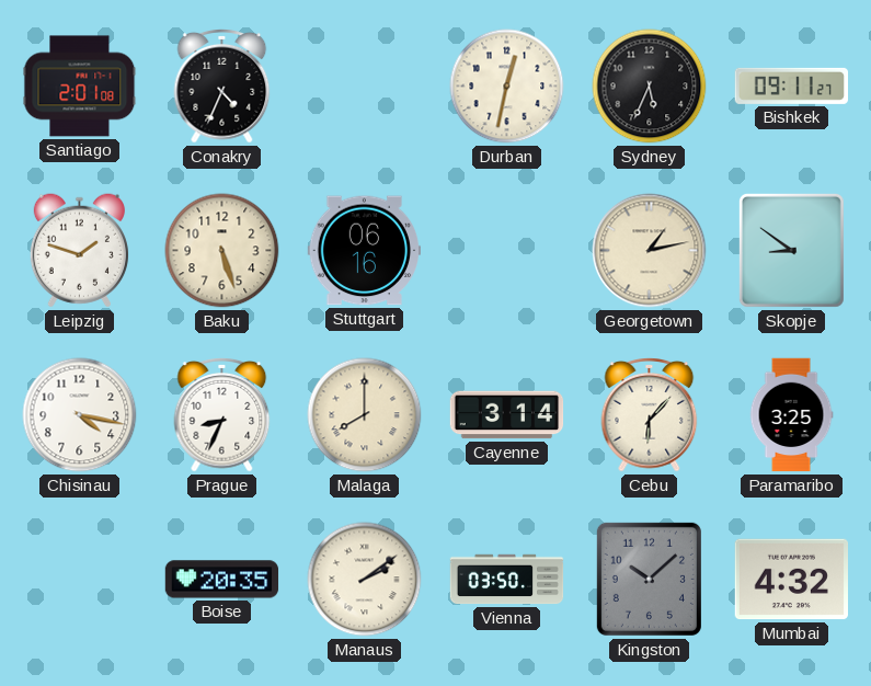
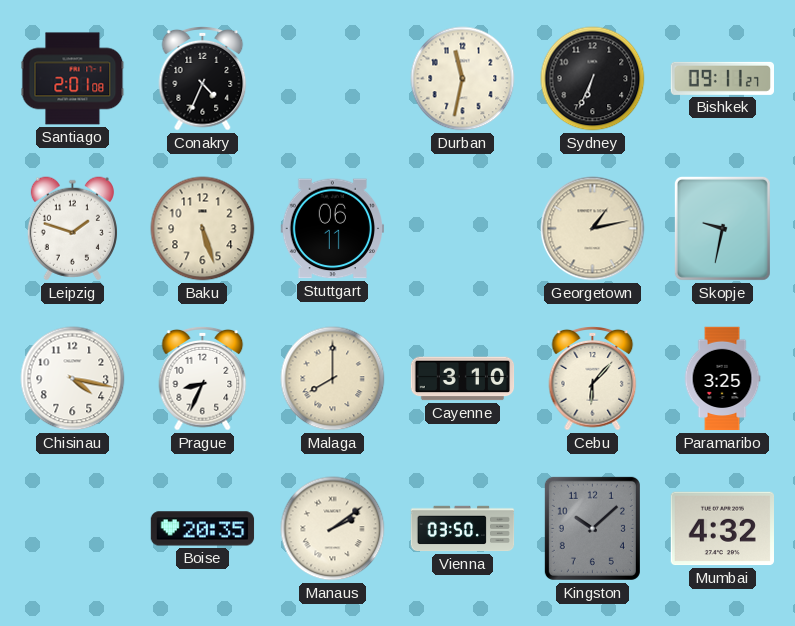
Durban: 12:32 -> 11:32 (463, 79)
Sydney: 5:34 -> 6:34 (593, 79)
Stuttgart: 06:16 -> 06:11 (332, 229)
Skopje: 8:51 -> 9:32 (722, 228)
Cayenne: 3:14 -> 3:10 (463, 379)
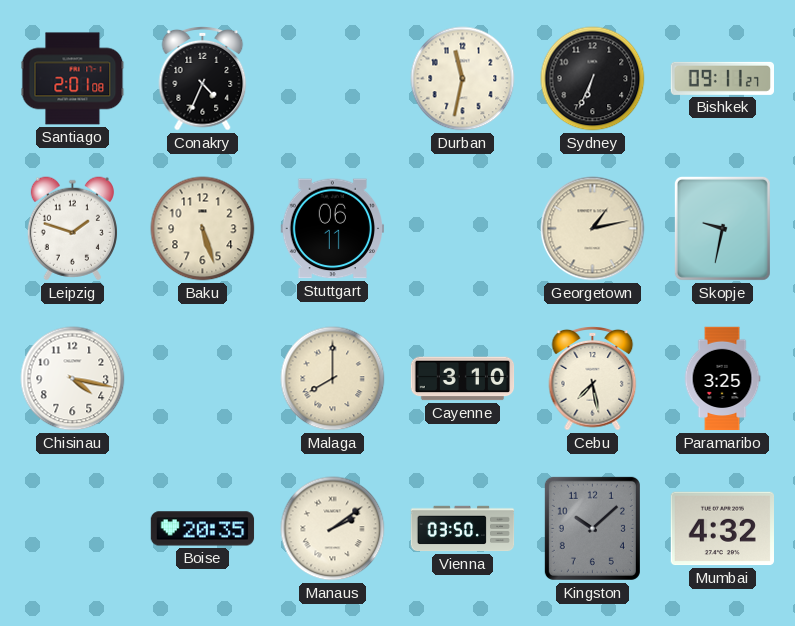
Prague: 8:34 -> none (203, 379)
Cebu: 6:07 -> 7:28 (593, 379)
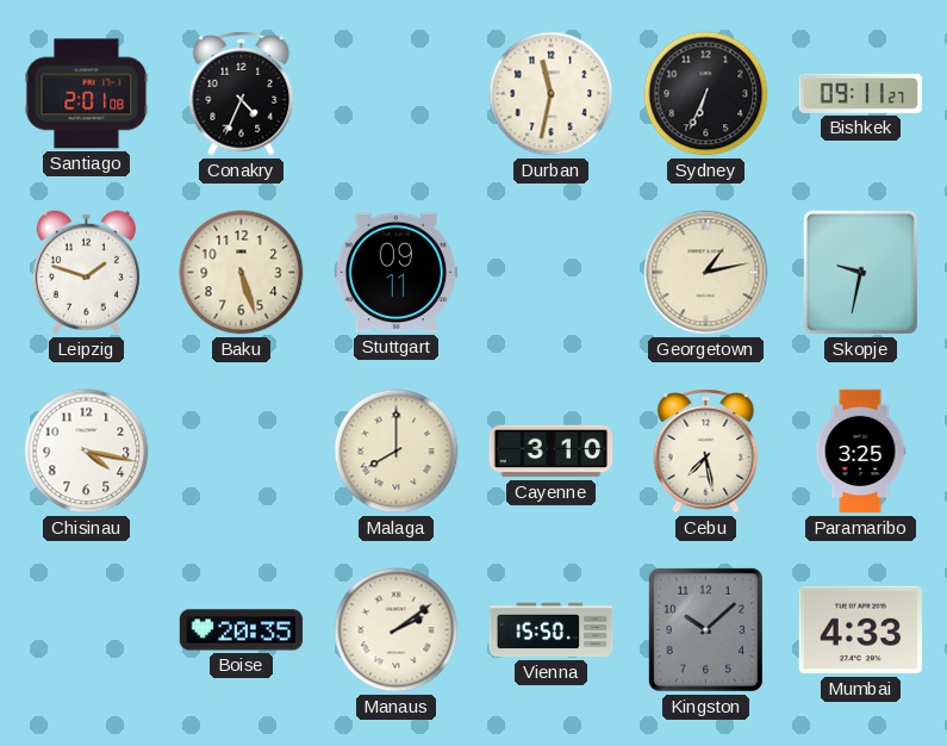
Stuttgart: 06:11 -> 09:11 (395, 273)
Vienna: 03:50 -> 15:50 (552, 630)
Mumbai: 4:32 -> 4:33 (860, 630)
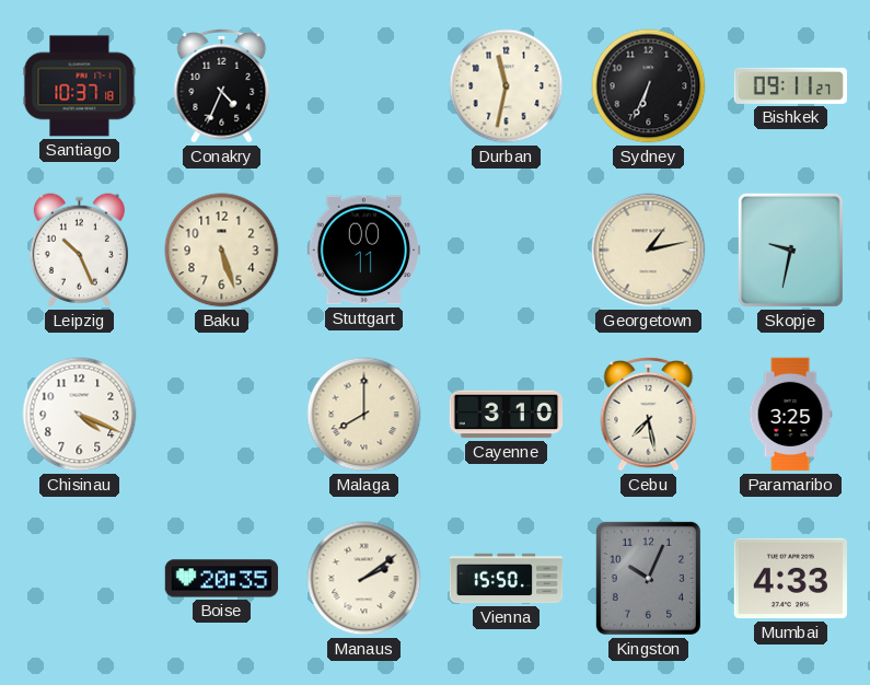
Santiago: 2:01 -> 10:37 (80, 86)
Leipzig: 1:48 -> 10:26 (79, 251)
Stuttgart: 09:11 -> 00:11 (363, 251)
Chisinau: 4:17 -> 4:19 (80, 415)
Kingston: 10:08 -> 10:04 (648, 578)
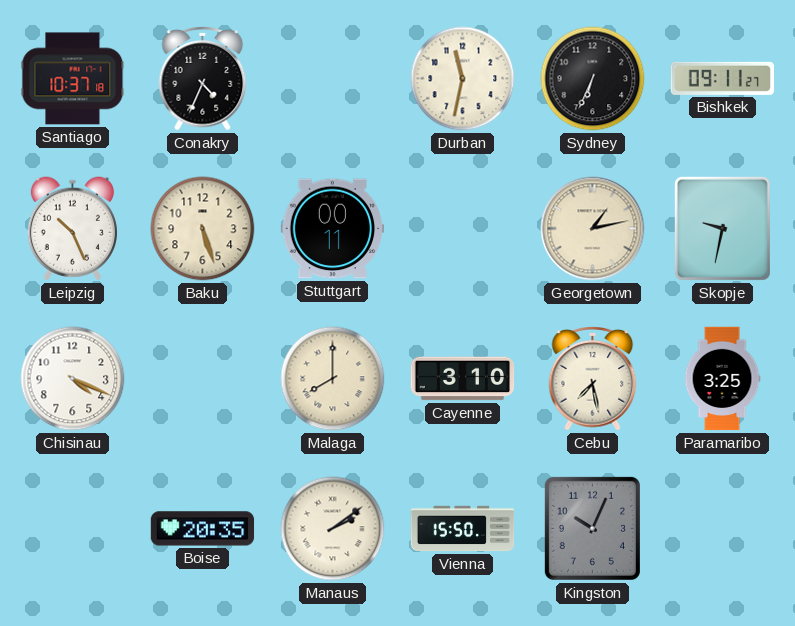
Mumbai: 4:33 -> none (790, 579)
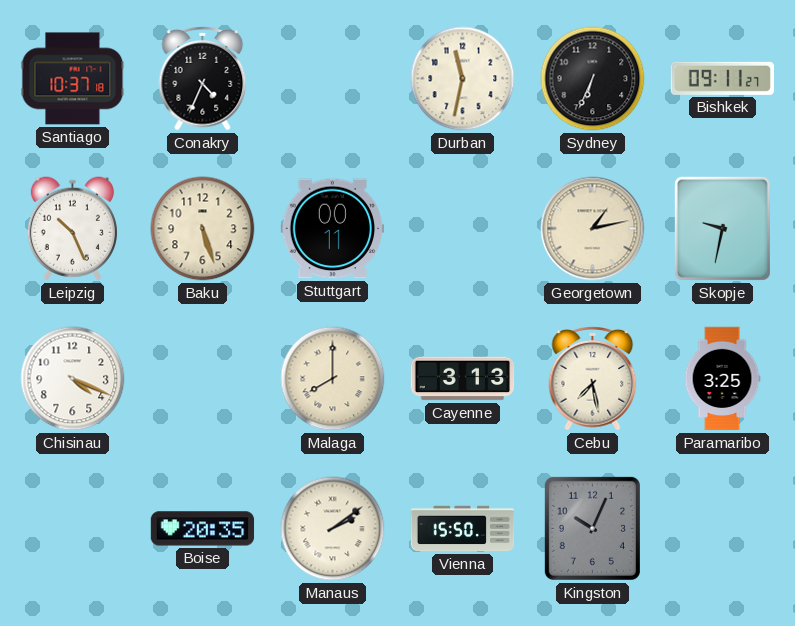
Cayenne: 3:10 -> 3:13 (463, 379)
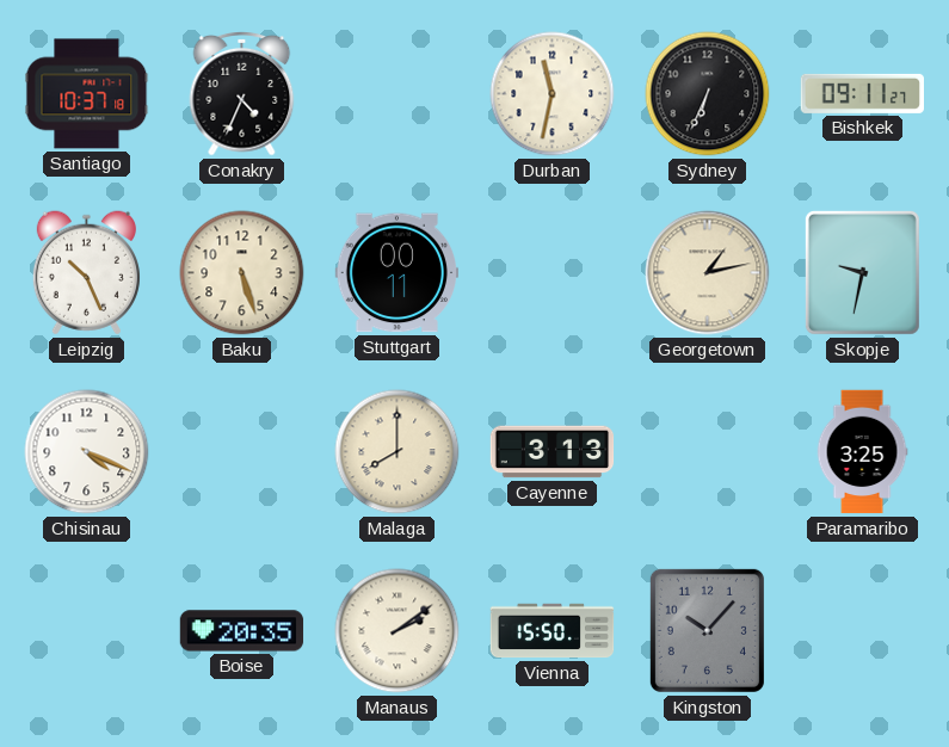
Cebu: 7:28 -> none (593, 379)
Kingston: 10:04 -> 10:07 (707, 630)
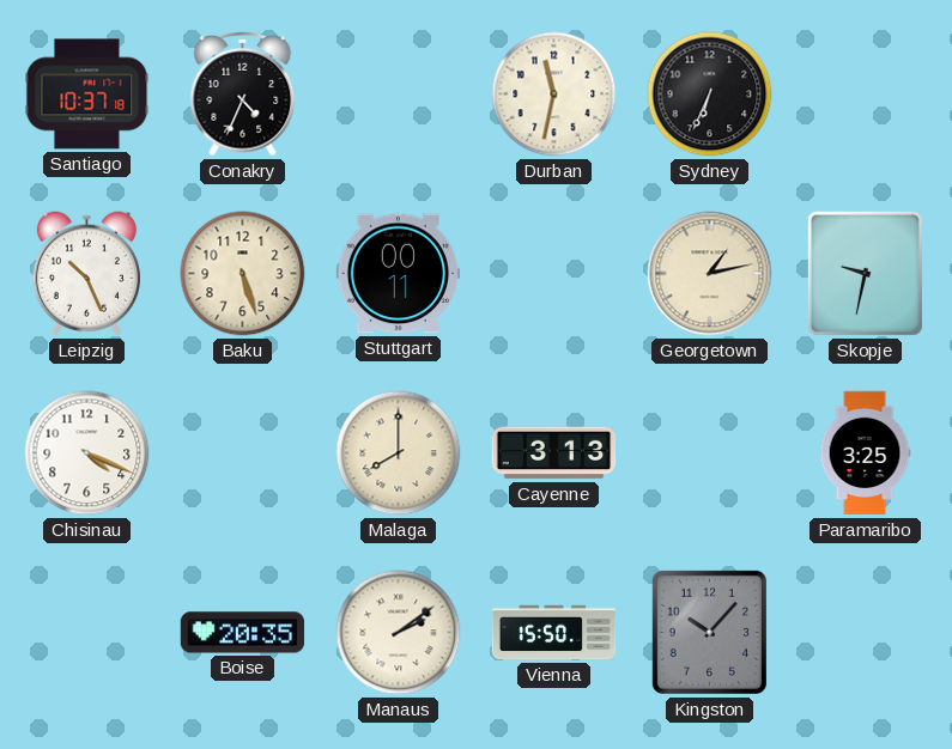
Bishkek: 09:11 -> none (862, 93)
